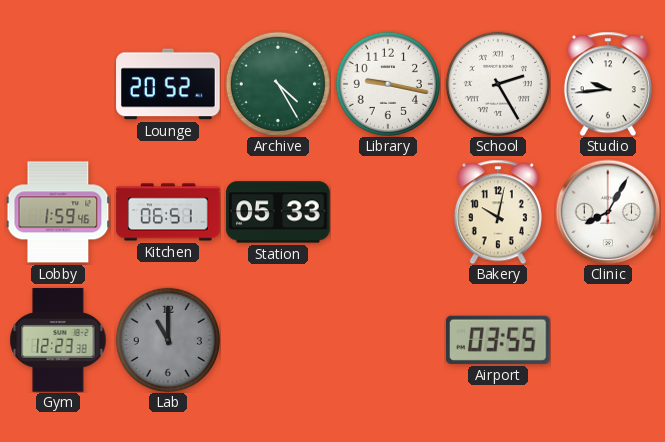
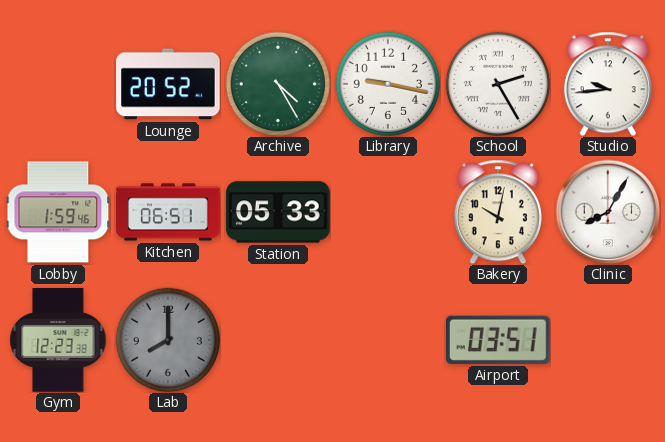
Lab: 11:00 -> 8:00 (168, 340)
Airport: 03:55 -> 03:51 (498, 340)
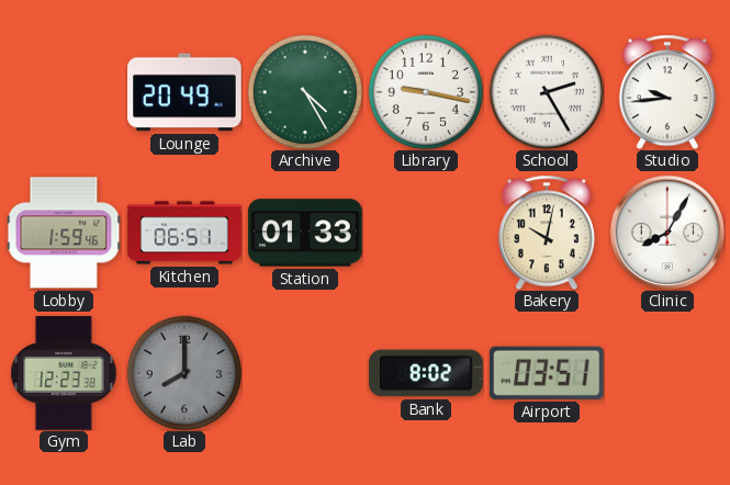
Lounge: 20:52 -> 20:49 (184, 92)
Station: 05:33 -> 01:33 (305, 233)
Bank: none -> 8:02 (427, 373)
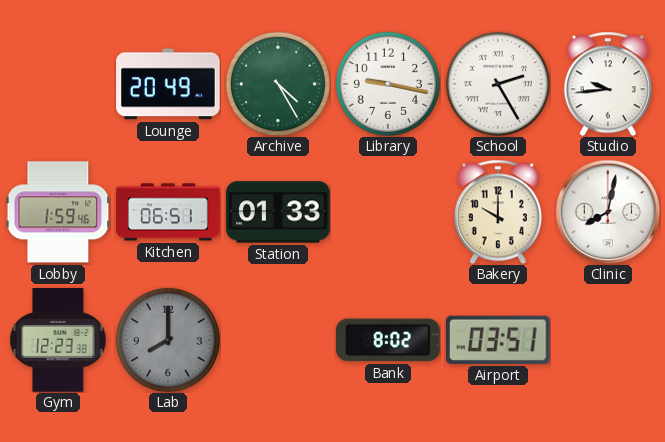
Bakery: 10:02 -> 10:00 (498, 212)
Clinic: 8:05 -> 8:02 (608, 212)
